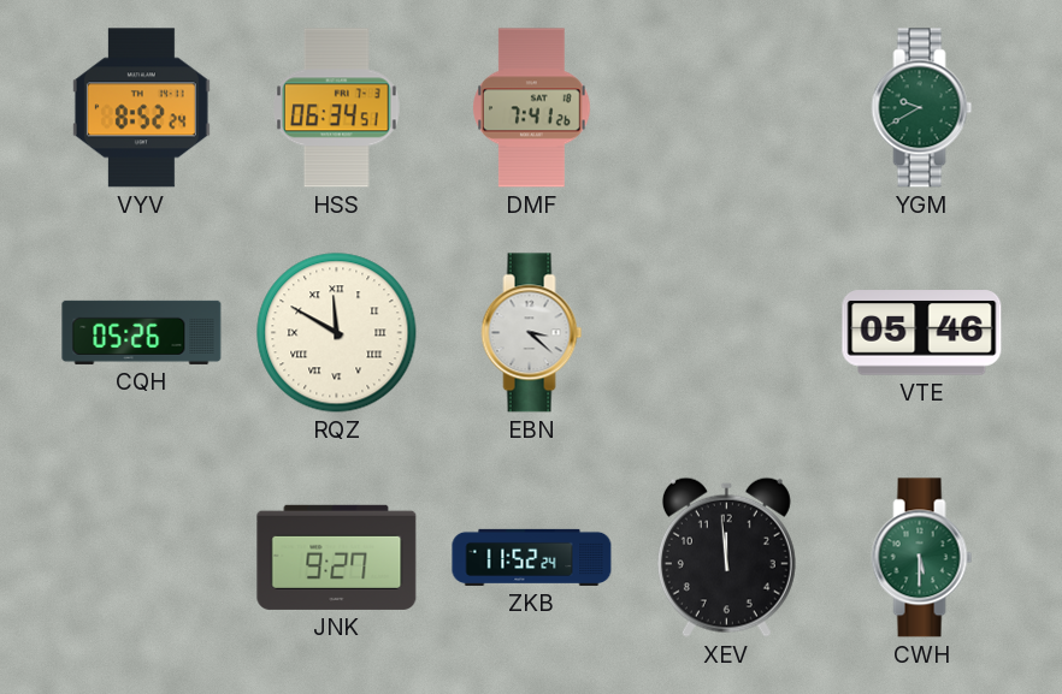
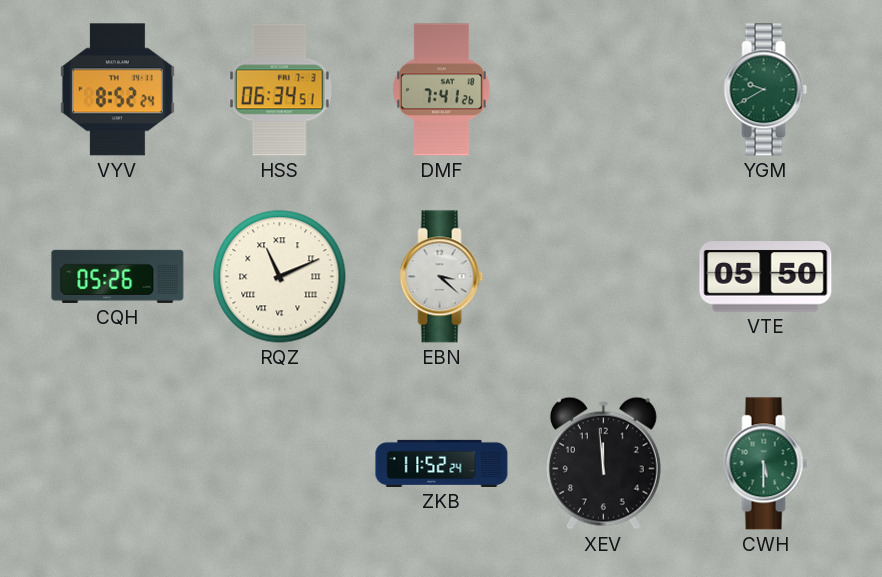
RQZ: 11:50 -> 11:11 (280, 277)
VTE: 05:46 -> 05:50 (766, 277)
JNK: 9:27 -> none (337, 557)
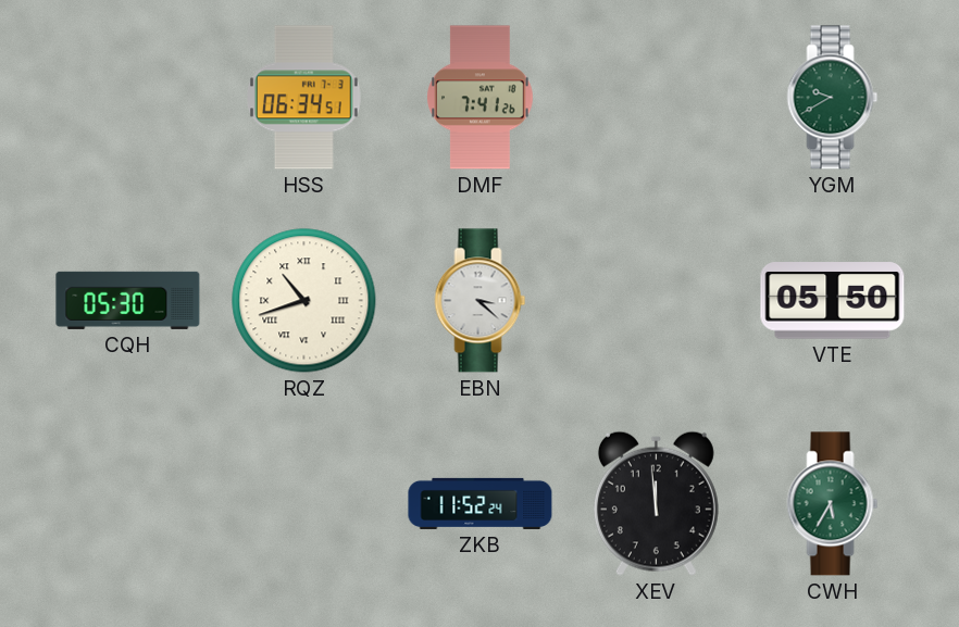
VYV: 8:52 -> none (117, 90)
CQH: 05:26 -> 05:30 (128, 300)
RQZ: 11:11 -> 10:42 (304, 301)
CWH: 5:30 -> 5:35 (833, 504)
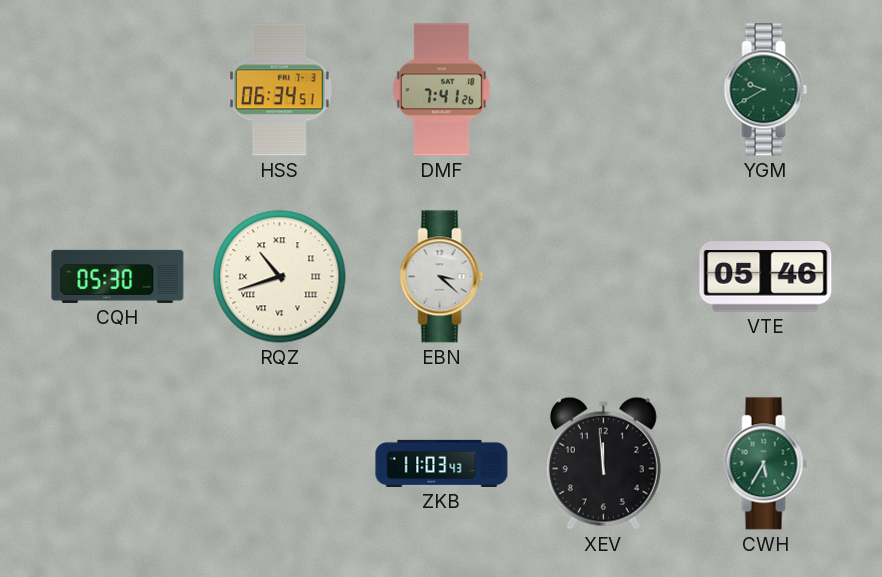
VTE: 05:50 -> 05:46 (766, 277)
ZKB: 11:52 -> 11:03 (442, 463)
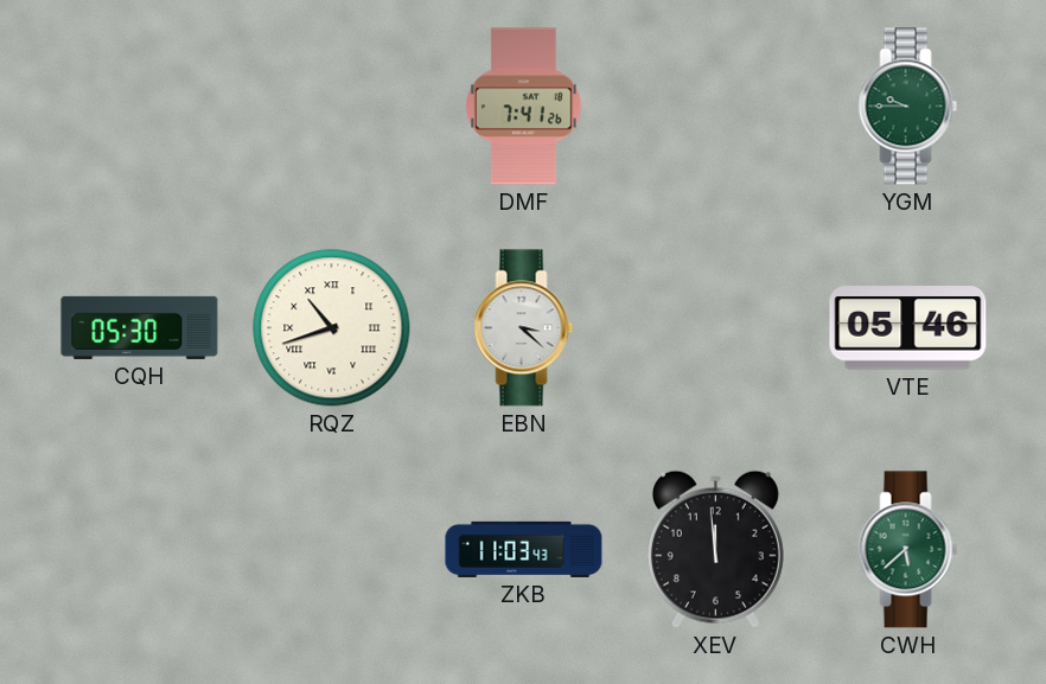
HSS: 06:34 -> none (280, 90)
YGM: 9:40 -> 9:45 (908, 107)
CWH: 5:35 -> 5:38 (908, 550)
